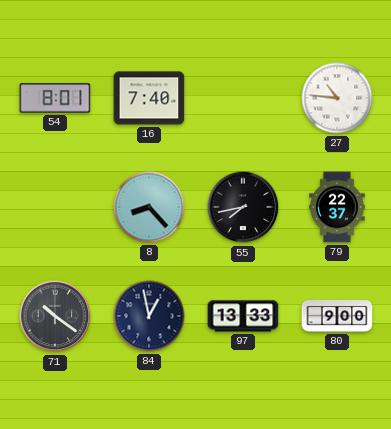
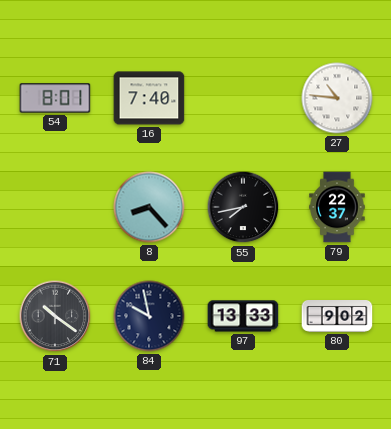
84: 12:58 -> 9:58 (149, 316)
80: 9:00 -> 9:02 (337, 317)
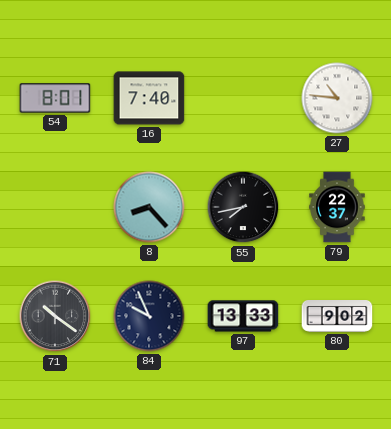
84: 9:58 -> 9:56 (149, 316)
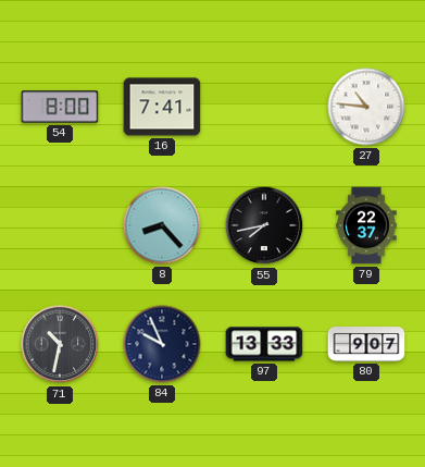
54: 8:01 -> 8:00 (60, 107)
16: 7:40 -> 7:41 (162, 107)
71: 10:21 -> 10:32 (60, 344)
80: 9:02 -> 9:07 (366, 345)
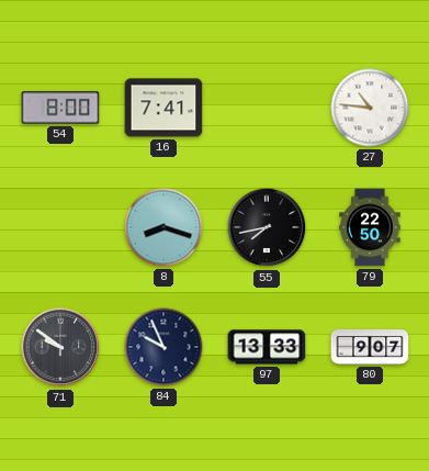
8: 8:23 -> 8:18 (163, 227)
79: 22:37 -> 22:50 (370, 227)
71: 10:32 -> 9:51 (60, 347)
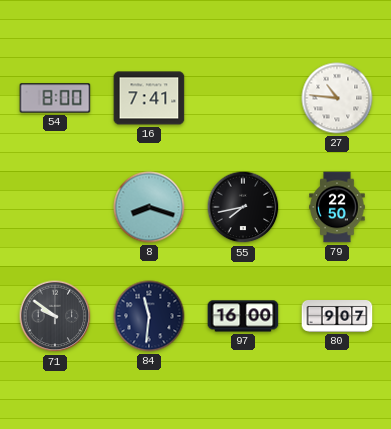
84: 9:56 -> 11:31 (149, 316)
97: 13:33 -> 16:00 (243, 316)
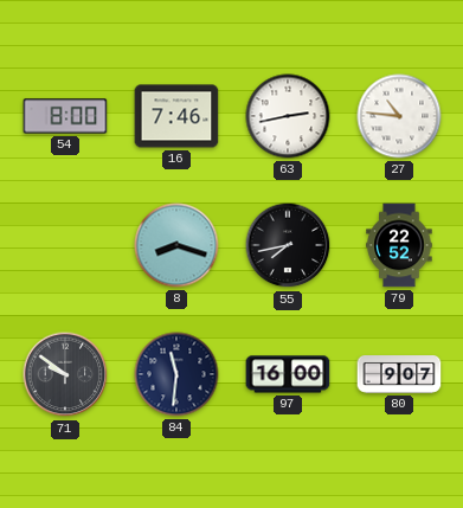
16: 7:41 -> 7:46 (176, 116)
63: none -> 2:43 (288, 116)
79: 22:50 -> 22:52 (399, 245)
